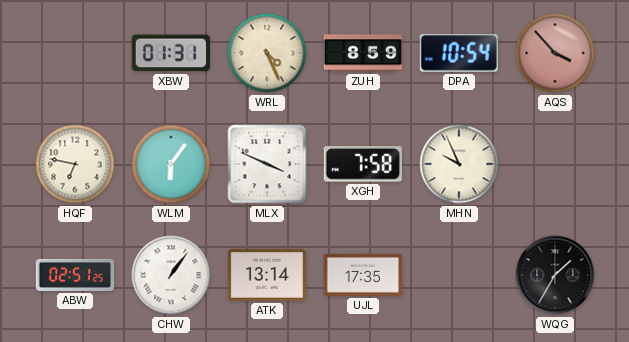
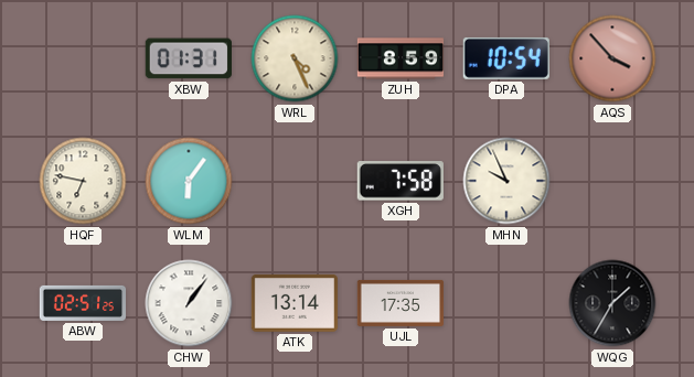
MLX: 3:49 -> none (267, 164)
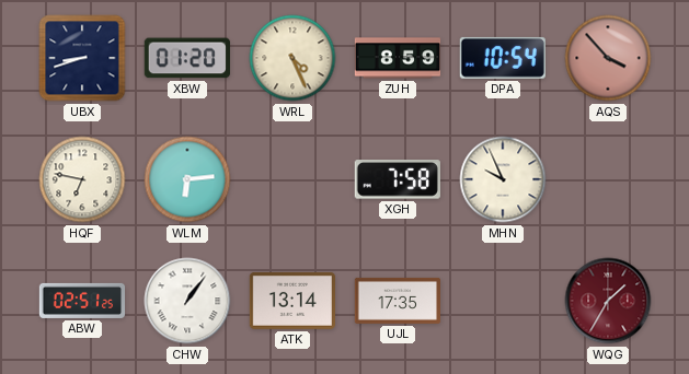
UBX: none -> 8:42 (82, 58)
XBW: 01:31 -> 01:20 (187, 58)
WLM: 6:06 -> 6:14 (187, 179)
WQG dial: black -> burgundy (608, 301)
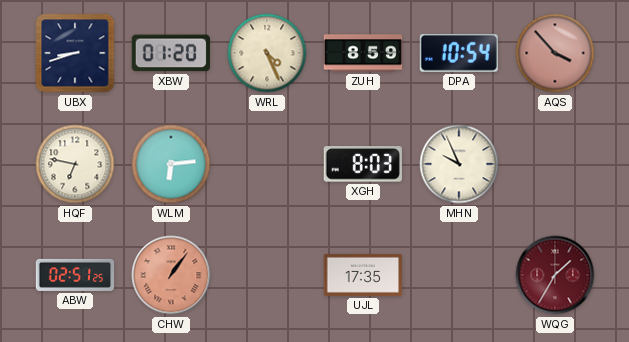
XGH: 7:58 -> 8:03 (363, 164)
CHW dial: white -> salmon (171, 275)
ATK: 13:14 -> none (291, 301)
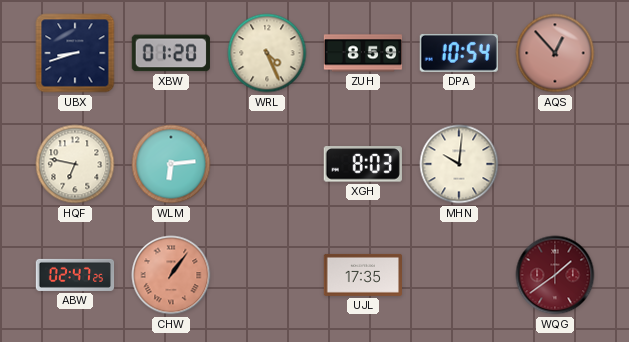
AQS: 3:53 -> 12:53 (555, 53)
MHN: 9:56 -> 10:01 (459, 164)
ABW: 02:51 -> 02:47 (75, 275)
WQG: 1:35 -> 1:39 (555, 275)
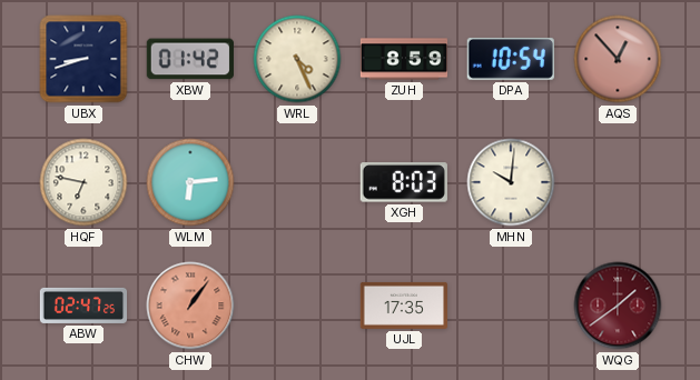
XBW: 01:20 -> 01:42 (190, 59)
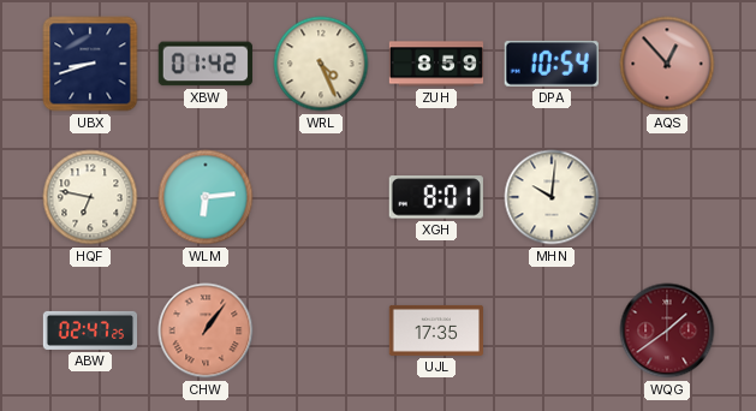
XGH: 8:03 -> 8:01 (436, 197)
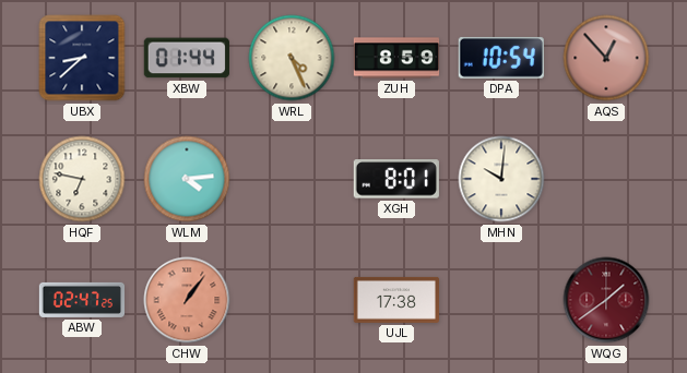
UBX: 8:42 -> 8:38 (82, 58)
XBW: 01:42 -> 01:44 (187, 58)
WLM: 6:14 -> 4:14 (187, 179)
UJL: 17:35 -> 17:38 (395, 300)
